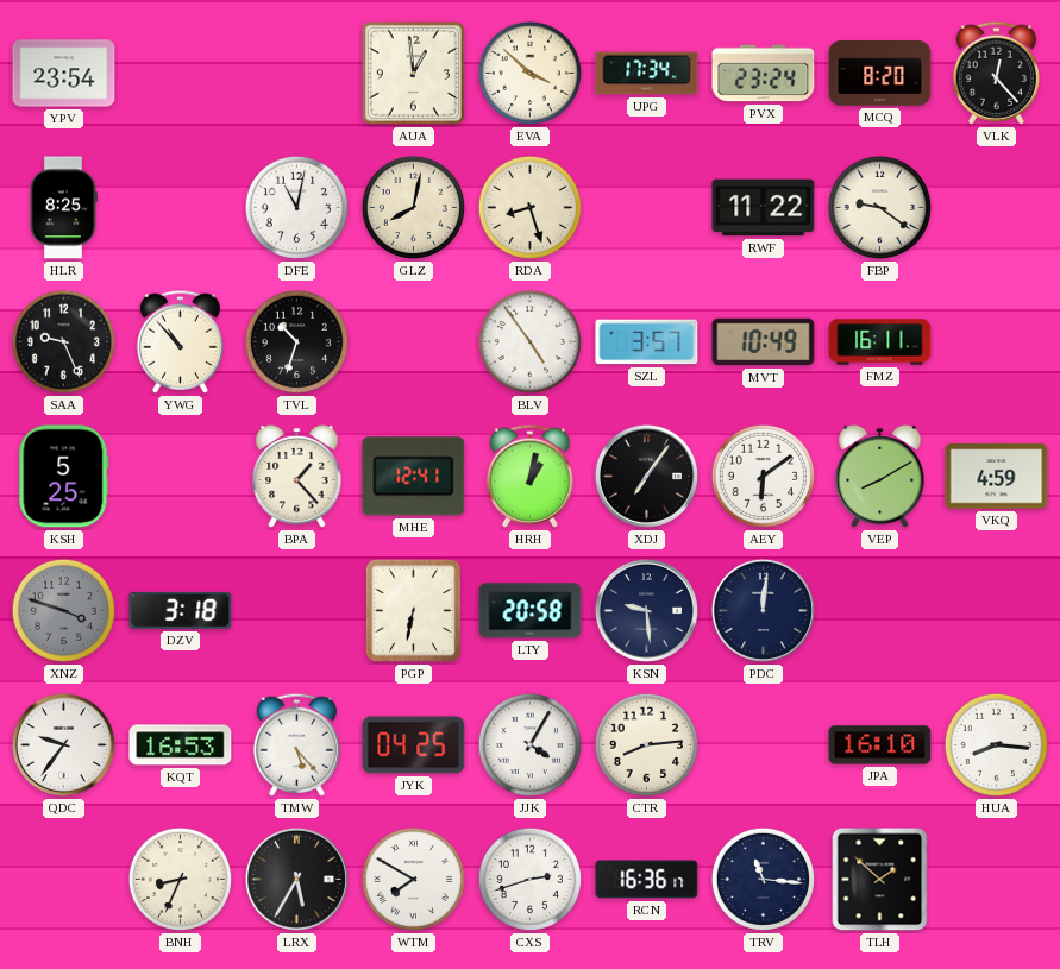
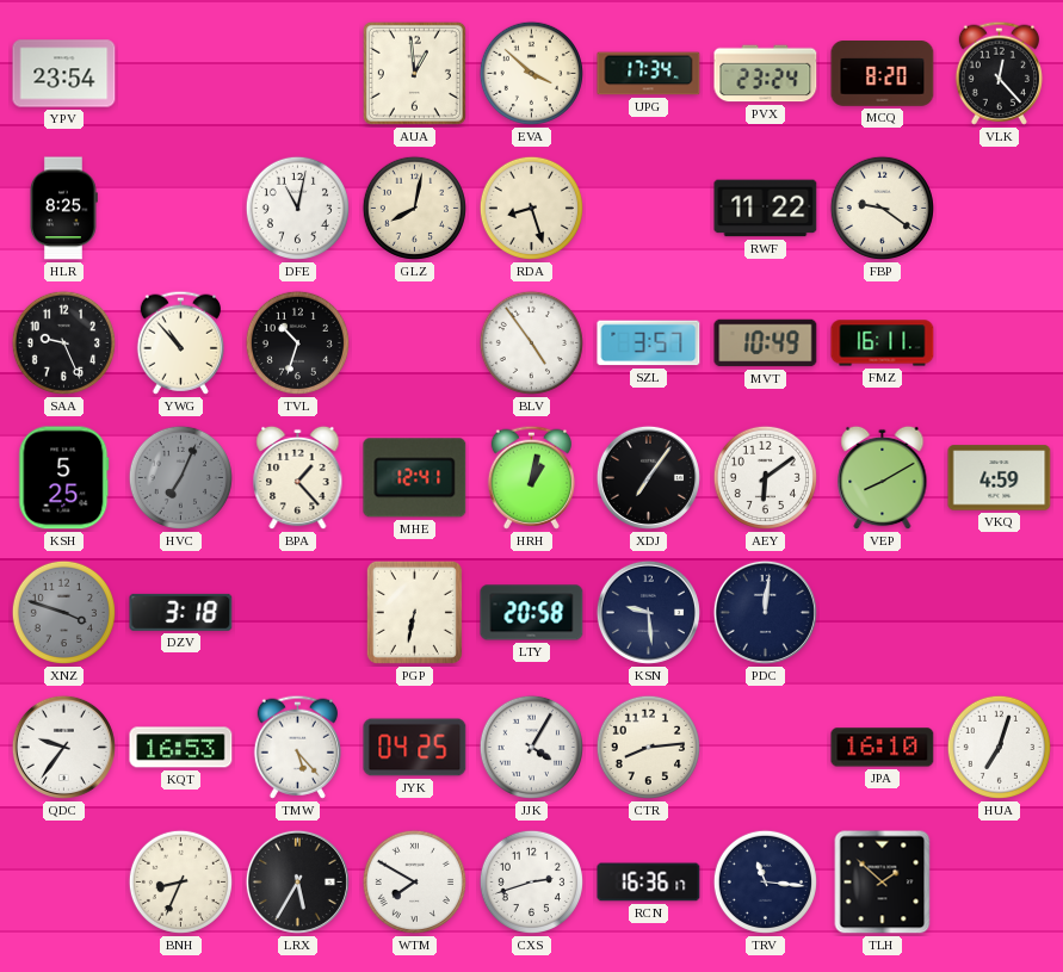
HVC: none -> 7:04 (180, 477)
HUA: 8:16 -> 7:03 (999, 747)
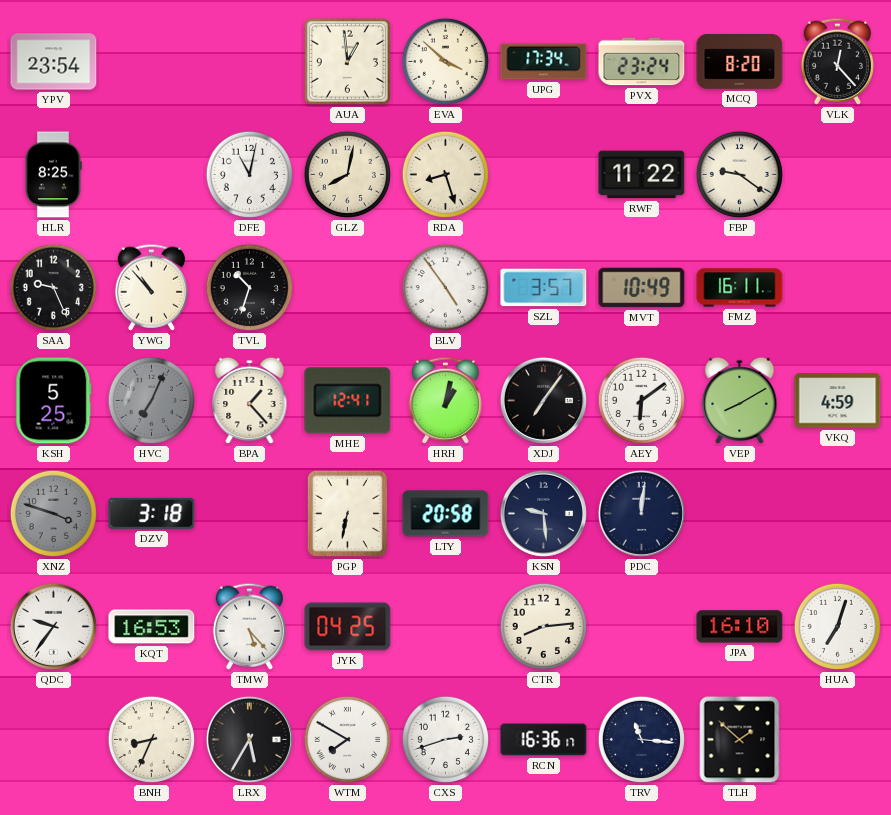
JJK: 4:05 -> none (531, 747)
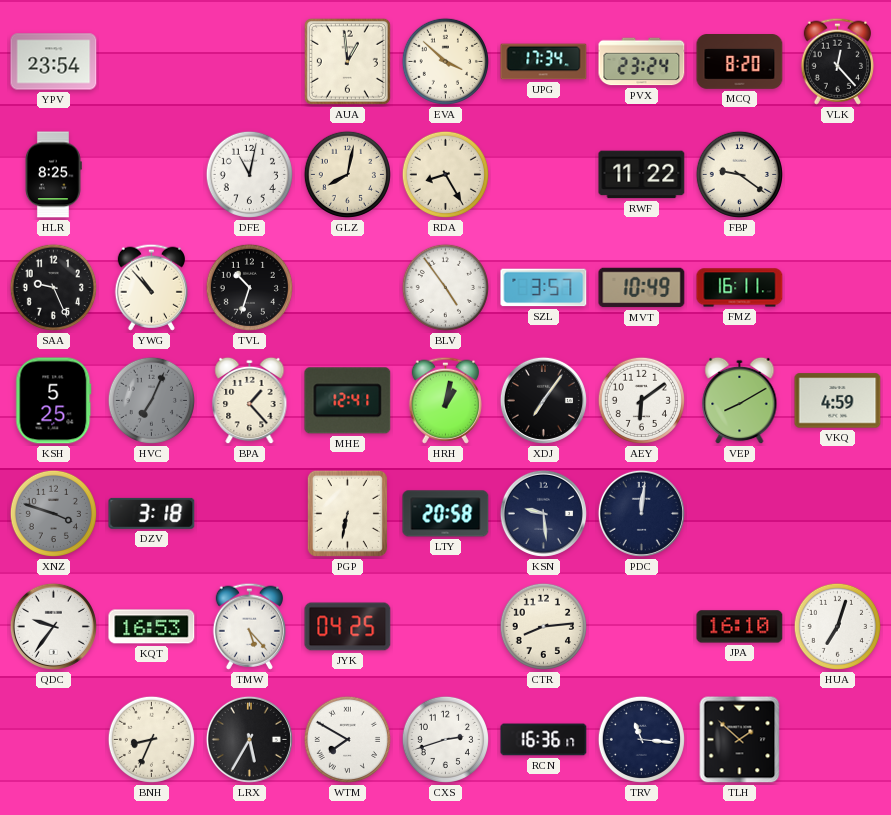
RDA: 8:27 -> 8:25 (445, 174)
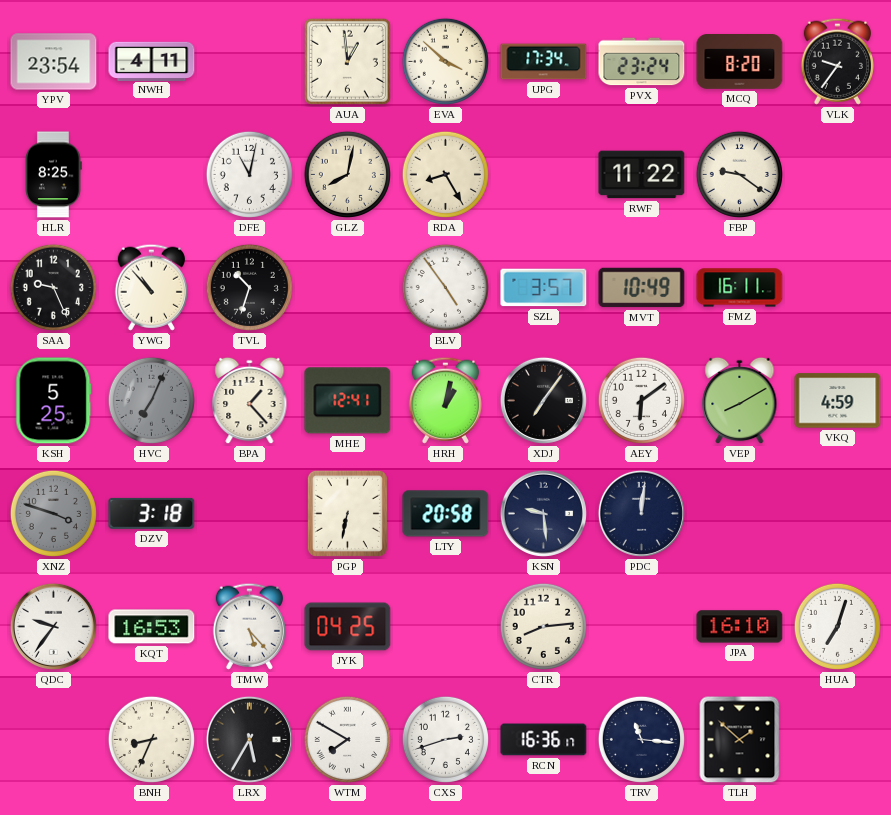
NWH: none -> 4:11 (152, 61)
VLK: 12:23 -> 9:36 (837, 61)
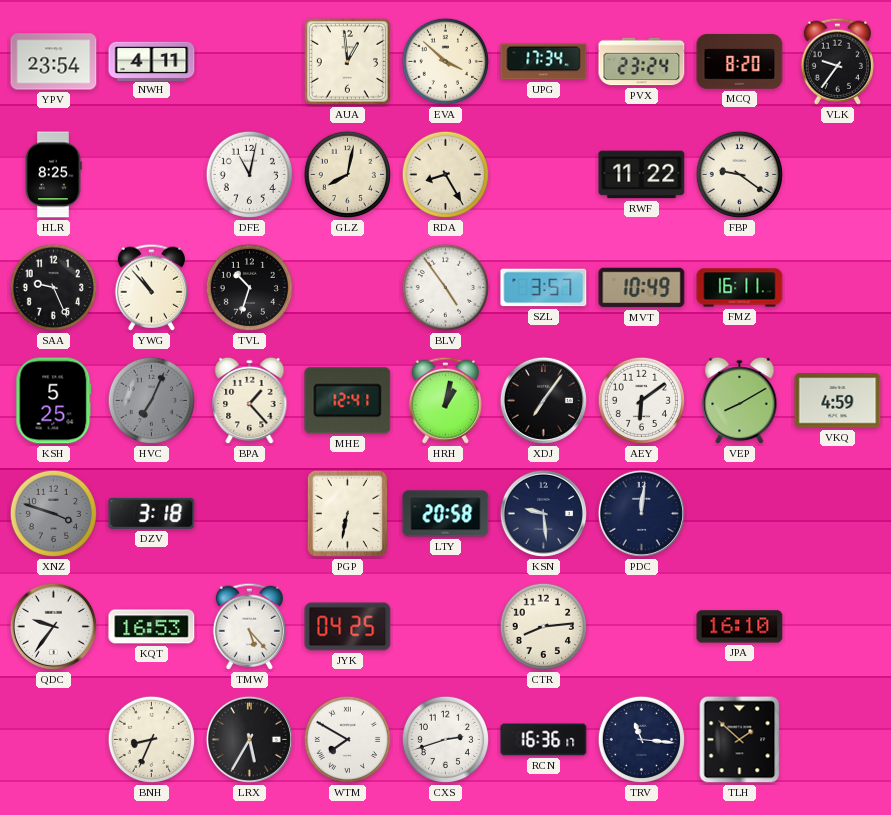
HUA: 7:03 -> none (837, 626)
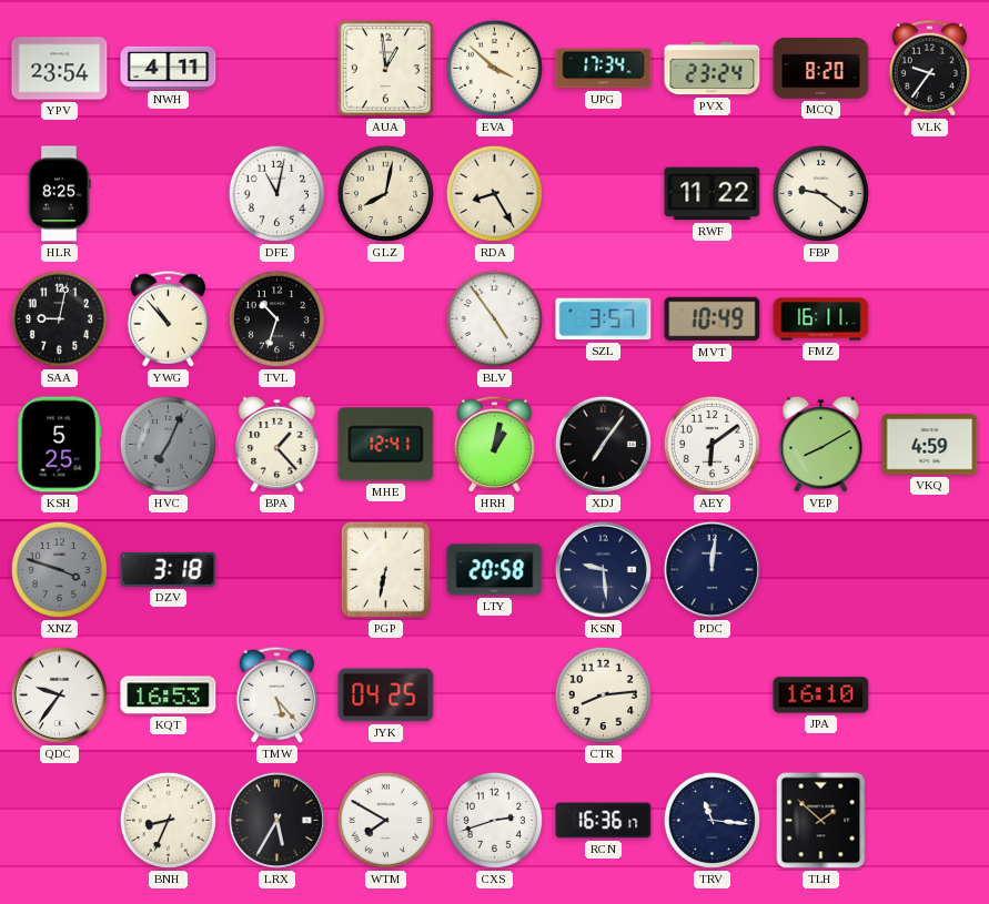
SAA: 9:26 -> 9:02 (59, 318)
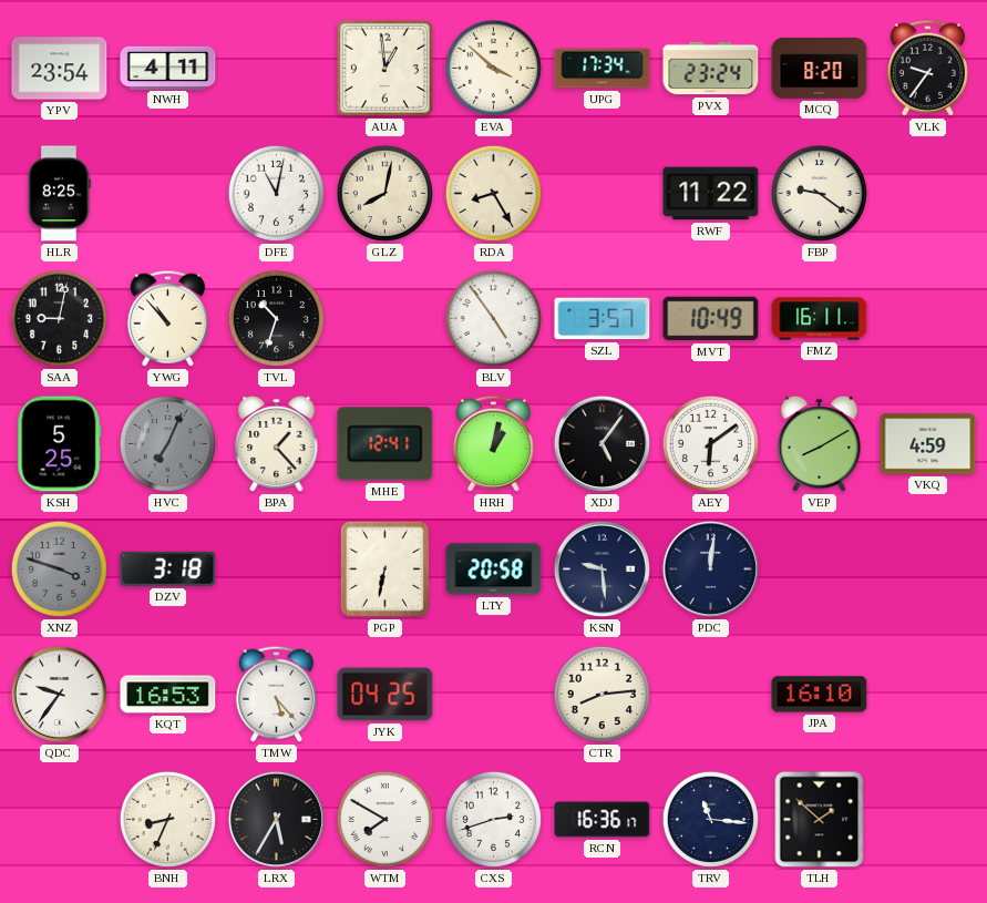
XDJ: 7:06 -> 5:06 (602, 443)
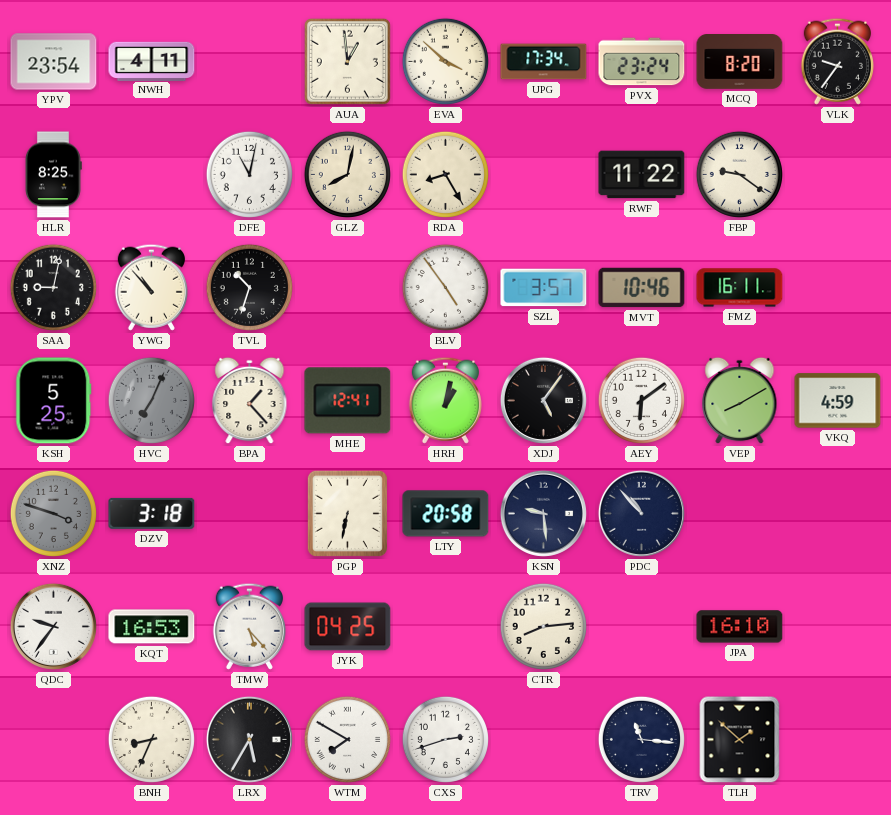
MVT: 10:49 -> 10:46 (642, 288)
PDC: 12:01 -> 10:53 (641, 513)
RCN: 16:36 -> none (603, 820)
